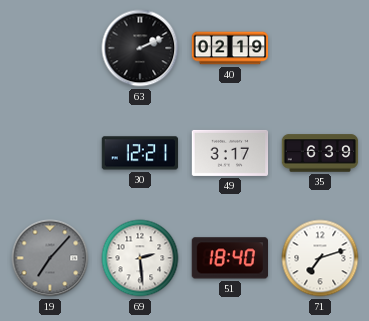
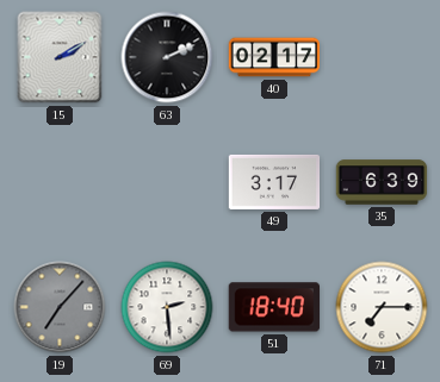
15: none -> 2:10 (60, 57)
40: 02:19 -> 02:17 (274, 57)
30: 12:21 -> none (140, 153)
71: 7:12 -> 7:15 (382, 307)
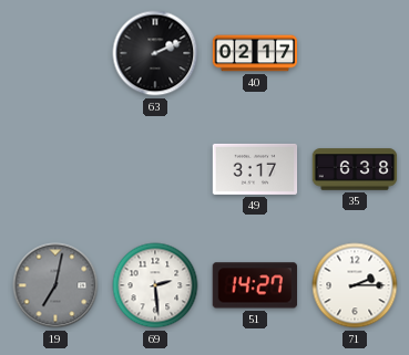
15: 2:10 -> none (60, 57)
35: 6:39 -> 6:38 (355, 169)
19: 7:07 -> 7:02 (55, 285)
51: 18:40 -> 14:27 (254, 285)
71: 7:15 -> 2:15 (355, 285)
